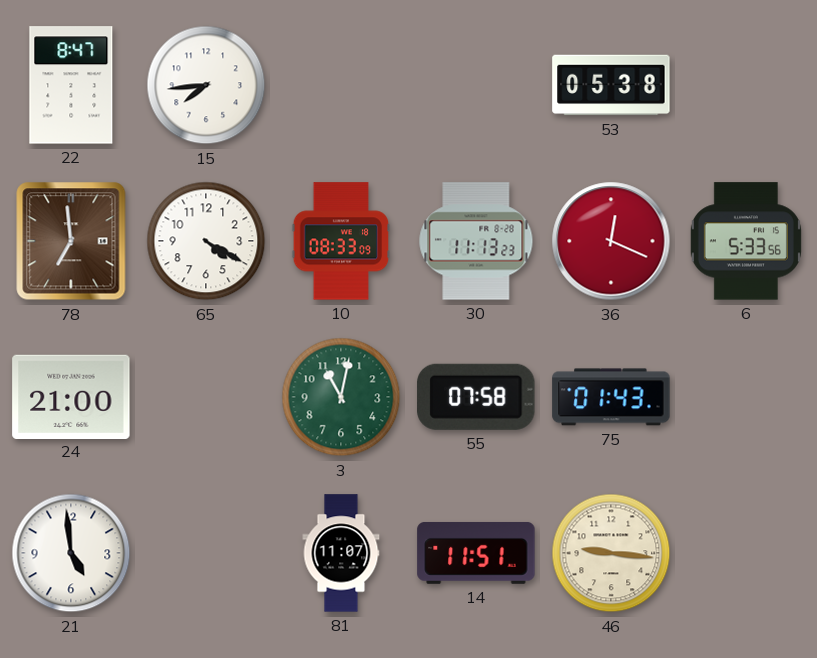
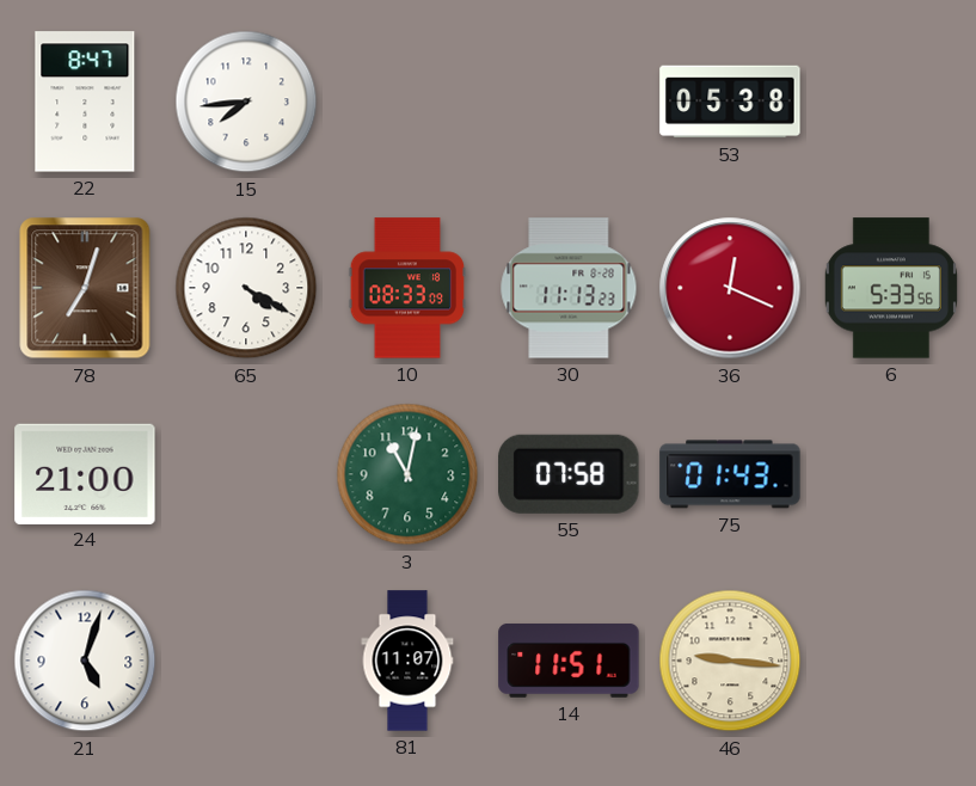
78: 6:59 -> 7:03 (85, 288)
21: 4:59 -> 5:03 (85, 661)
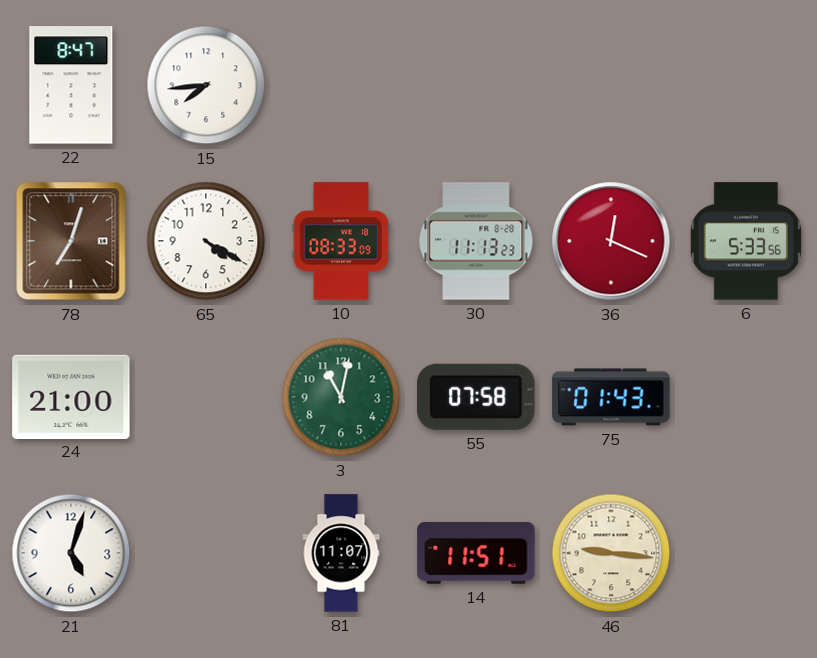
53: 05:38 -> none (730, 102)
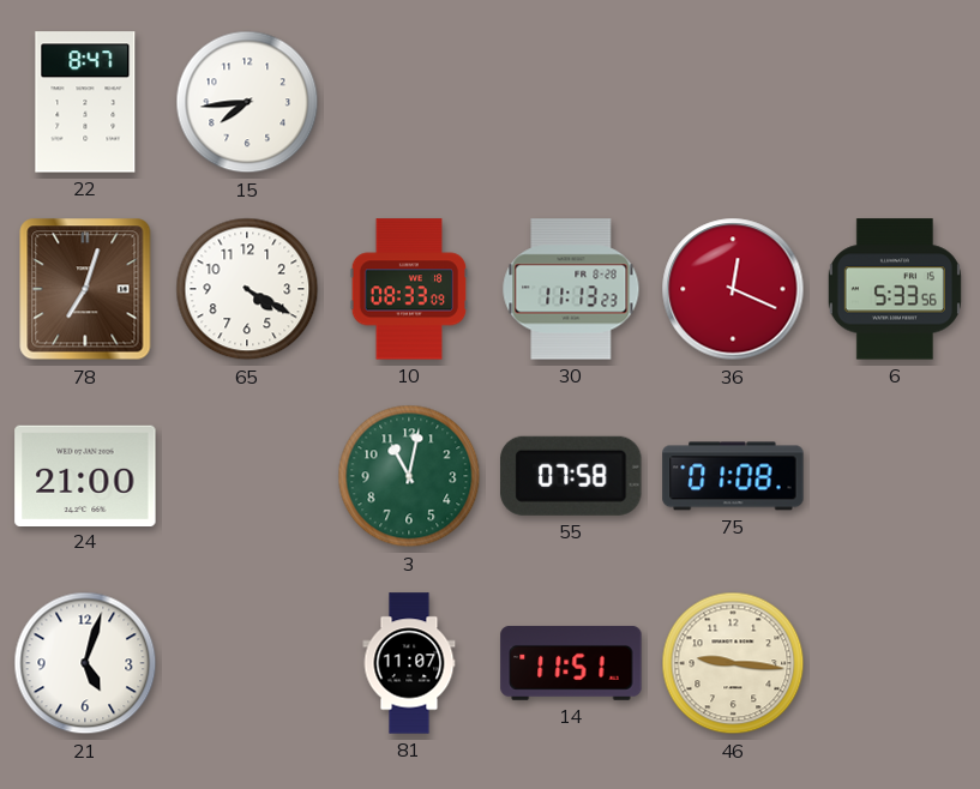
75: 01:43 -> 01:08 (733, 476)
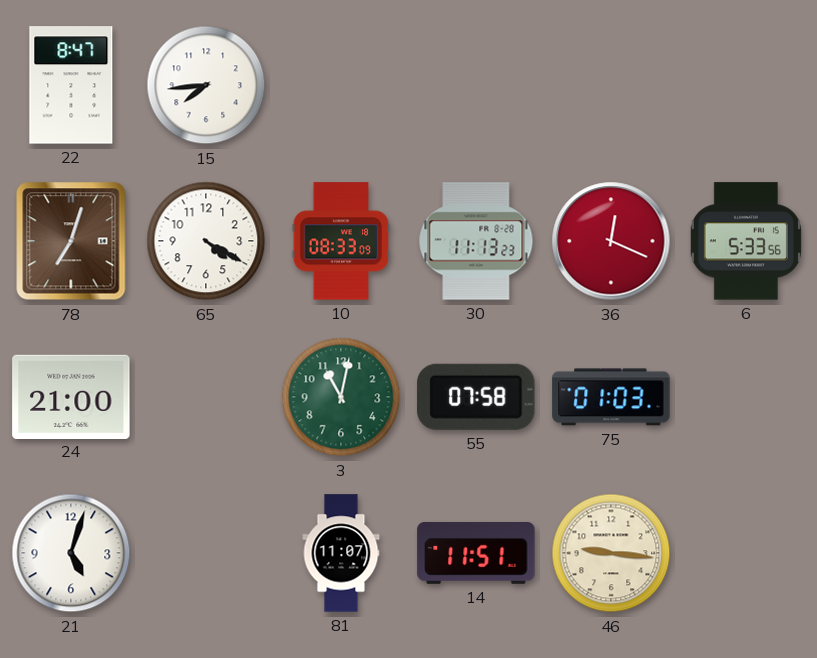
75: 01:08 -> 01:03 (611, 397)
